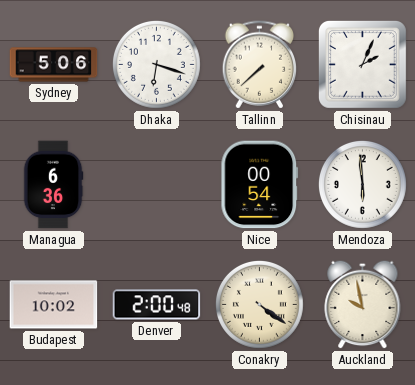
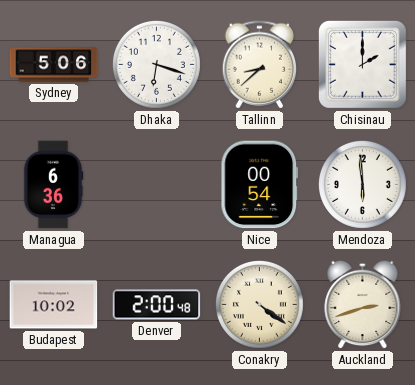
Tallinn: 7:38 -> 8:38 (259, 65)
Chisinau: 2:04 -> 2:00 (362, 64)
Auckland: 9:58 -> 2:42 (363, 304)
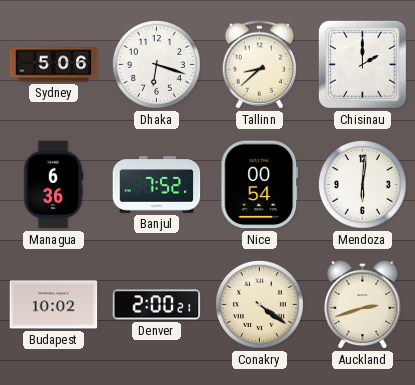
Banjul: none -> 7:52 (157, 185)
Mendoza: 5:59 -> 6:01 (362, 184)
Denver: 2:00:48 -> 2:00:21 (157, 305)
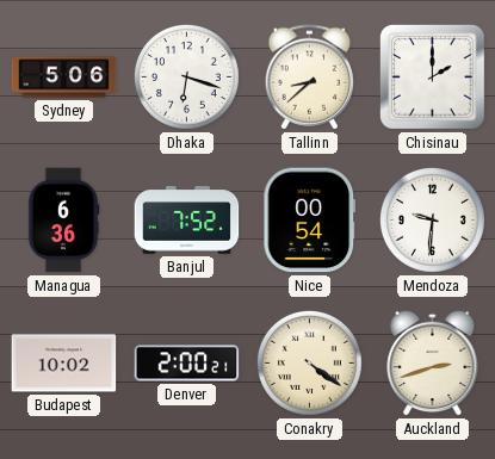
Mendoza: 6:01 -> 9:31 (432, 219)
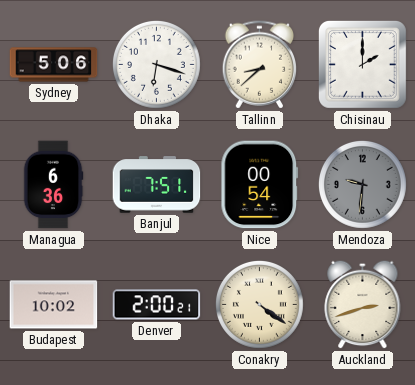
Banjul: 7:52 -> 7:51 (157, 185)
Mendoza dial: white -> grey (362, 184)
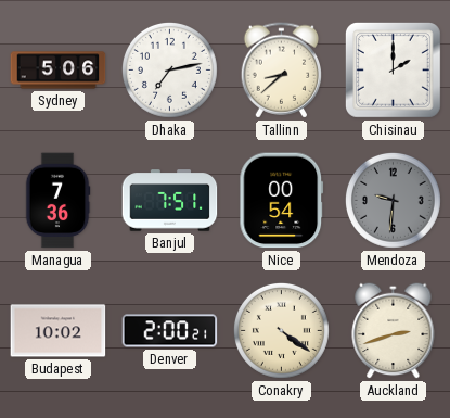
Dhaka: 6:18 -> 7:13 (169, 69)
Managua: 6:36 -> 7:36 (57, 201)
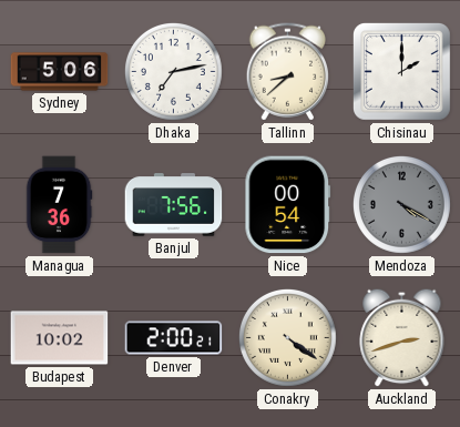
Banjul: 7:51 -> 7:56 (174, 205)
Mendoza: 9:31 -> 4:20 (401, 204)
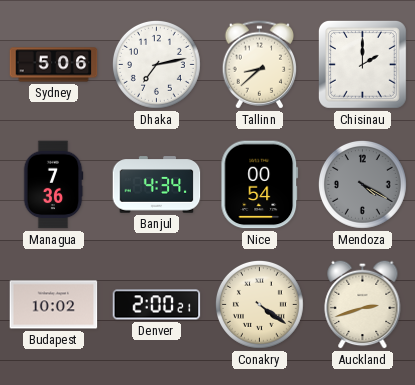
Banjul: 7:56 -> 4:34 (157, 185)
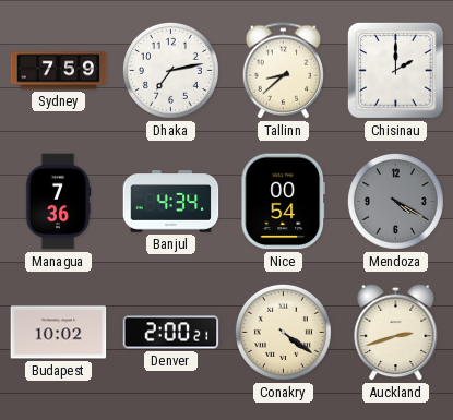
Sydney: 5:06 -> 7:59 (59, 71)
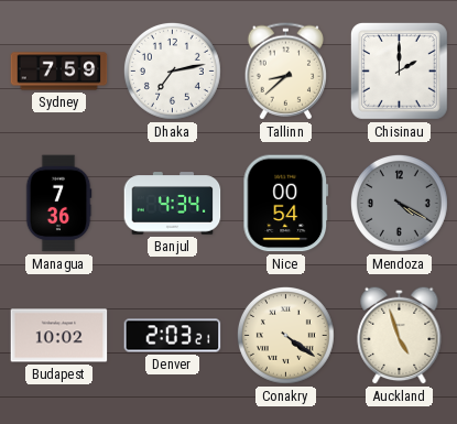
Denver: 2:00 -> 2:03 (173, 336)
Auckland: 2:42 -> 4:57 (400, 335)
